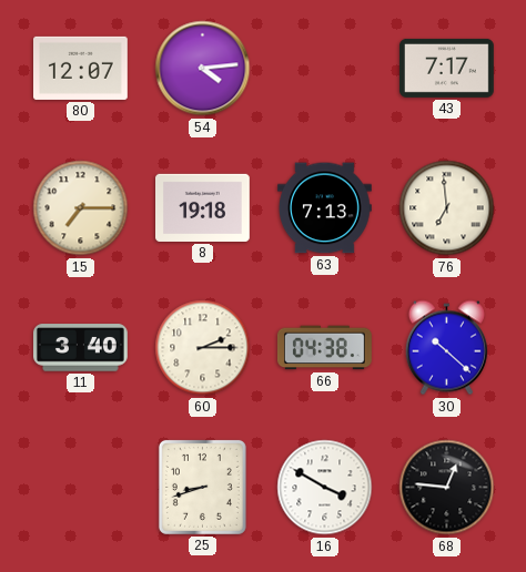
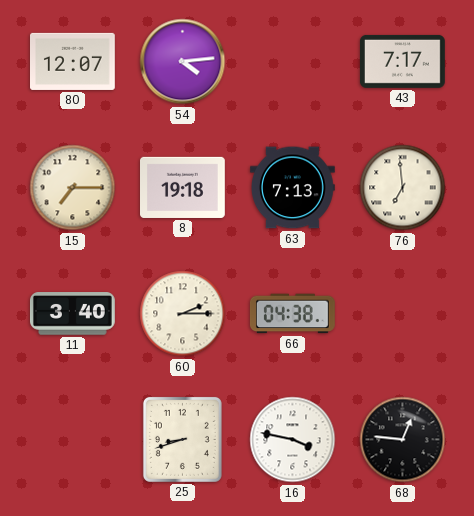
30: 10:22 -> none (446, 348)
16: 3:50 -> 3:47 (293, 440)
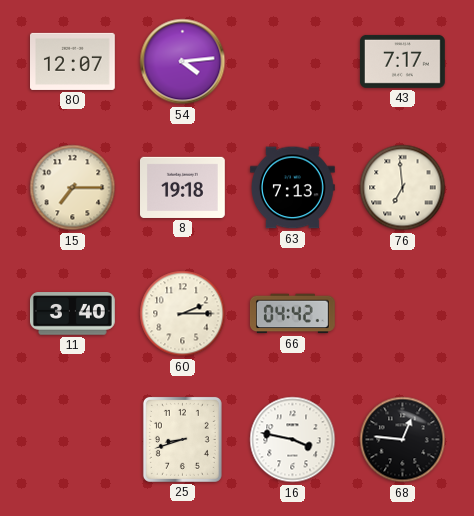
66: 04:38 -> 04:42 (292, 314)
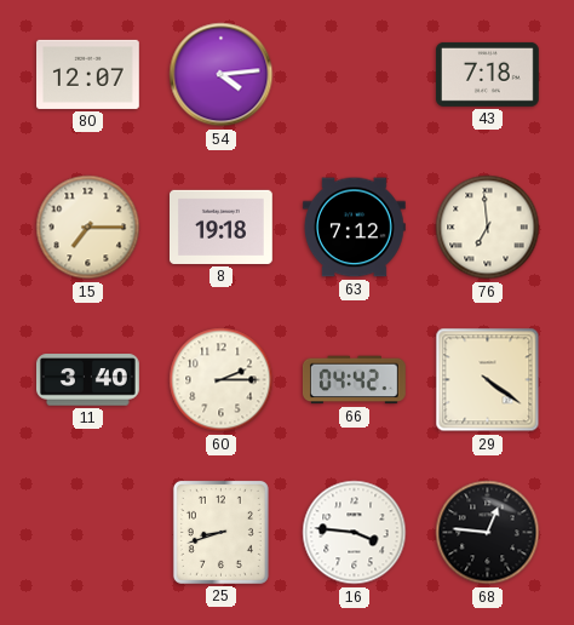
43: 7:17 -> 7:18 (488, 74)
63: 7:13 -> 7:12 (355, 228)
29: none -> 4:21 (488, 380)
16: 3:47 -> 3:46 (355, 533)
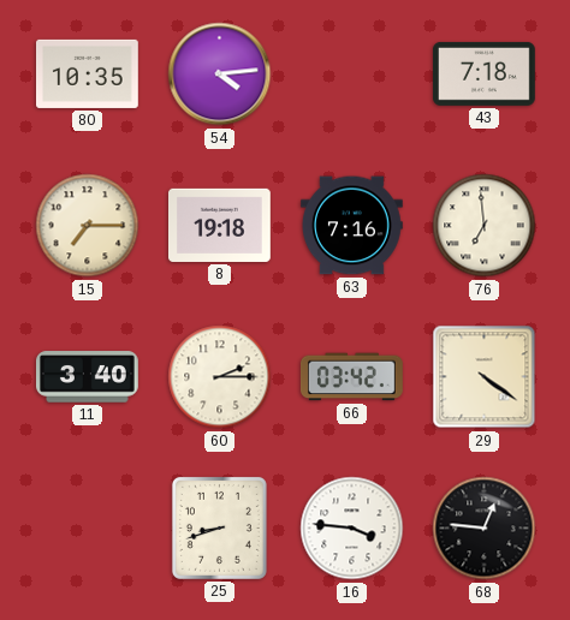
80: 12:07 -> 10:35 (88, 73)
63: 7:12 -> 7:16 (352, 226)
66: 04:42 -> 03:42 (351, 377)
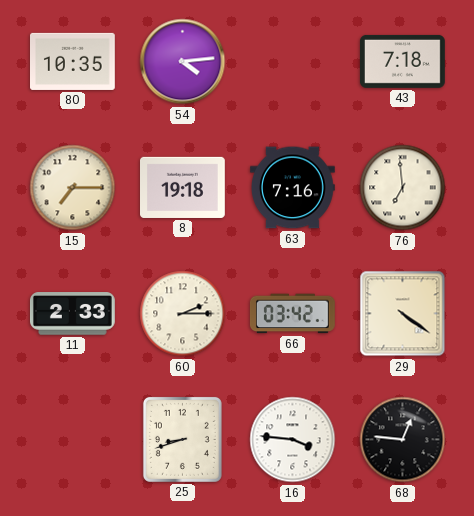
11: 3:40 -> 2:33 (73, 314)
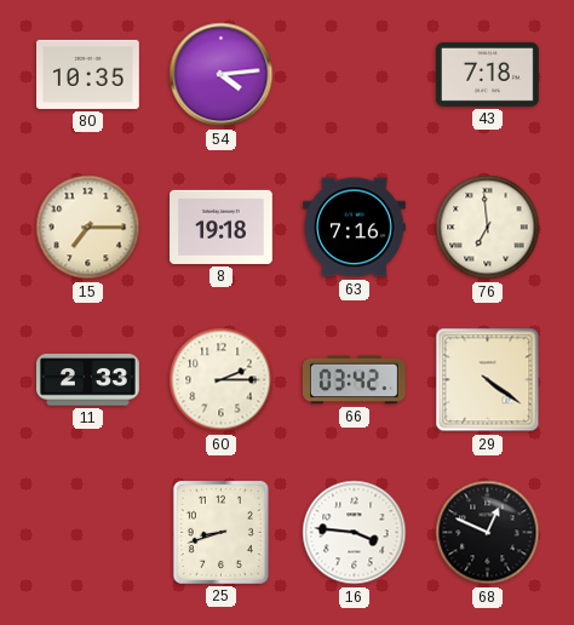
68: 12:46 -> 12:49 (488, 533)
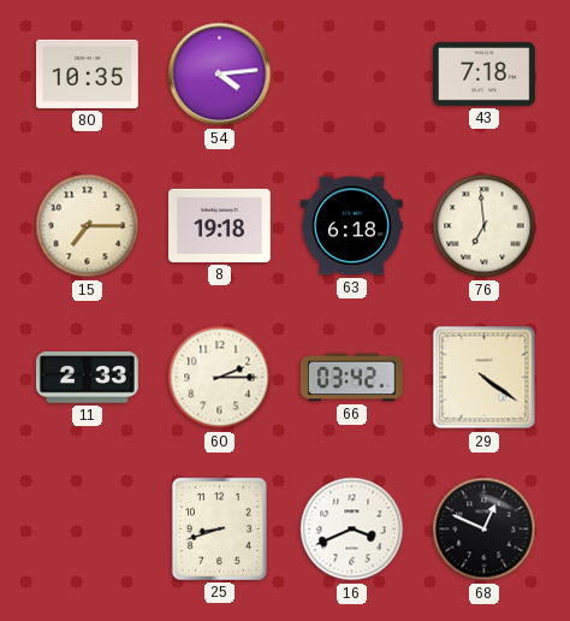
63: 7:16 -> 6:18 (352, 226)
16: 3:46 -> 3:41 (352, 530)
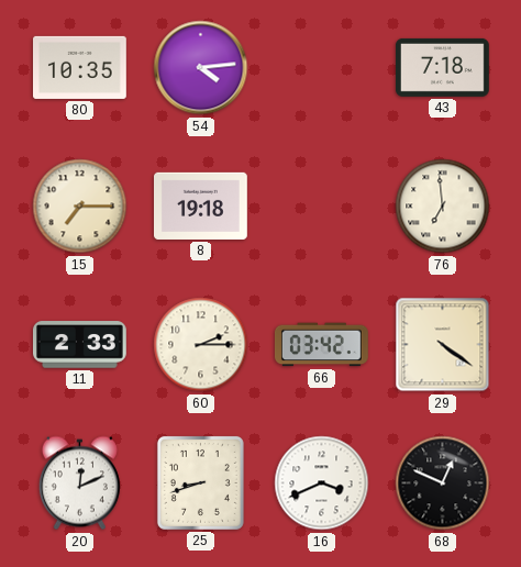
63: 6:18 -> none (352, 226)
20: none -> 12:11 (79, 483)
